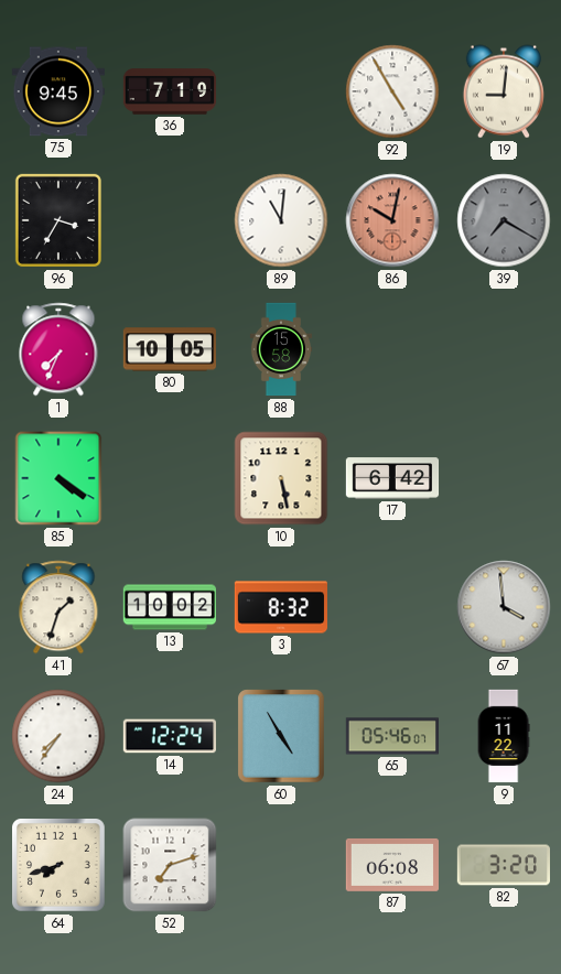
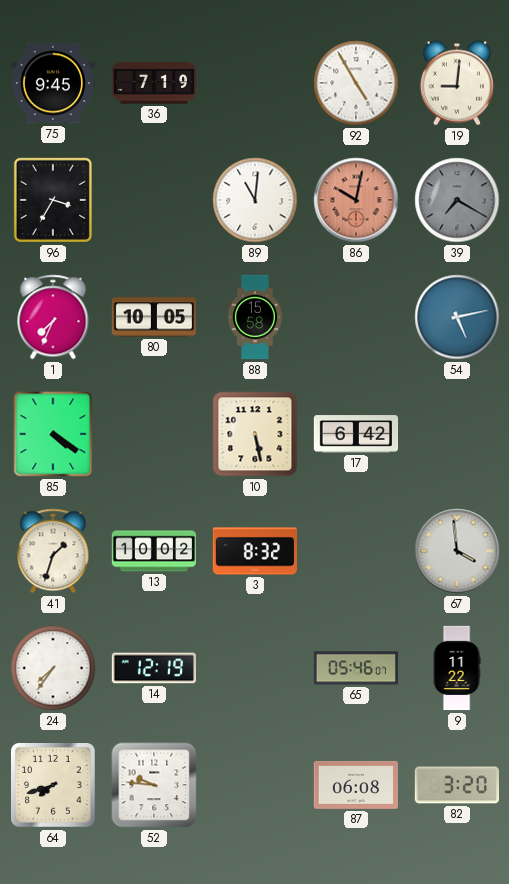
54: none -> 5:13 (457, 317)
14: 12:24 -> 12:19 (153, 668)
60: 4:55 -> none (281, 736)
52: 7:12 -> 9:46 (154, 785)
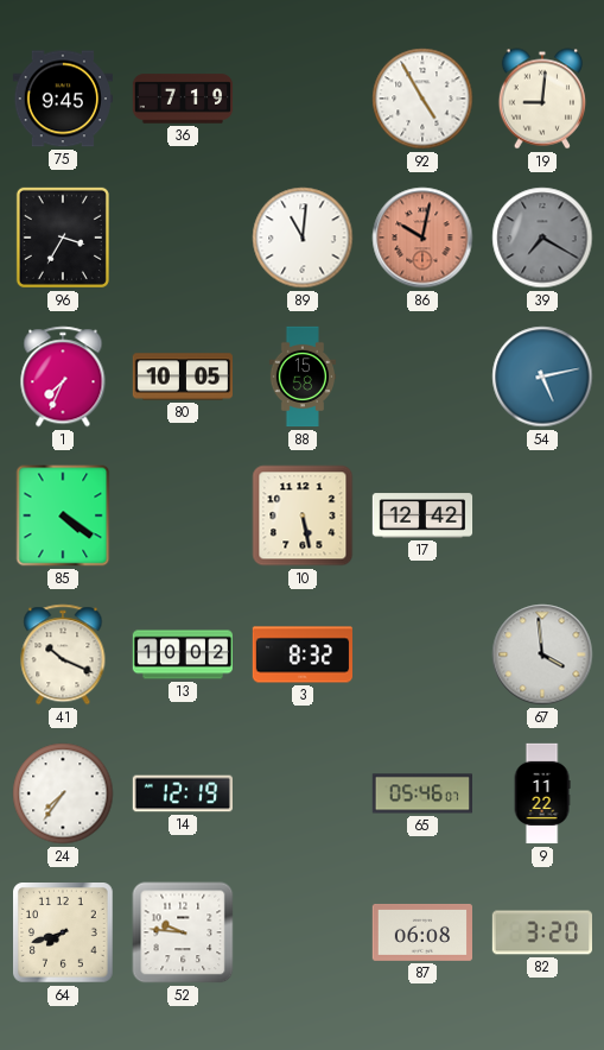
17: 6:42 -> 12:42 (422, 515)
41: 1:33 -> 10:19 (63, 654)
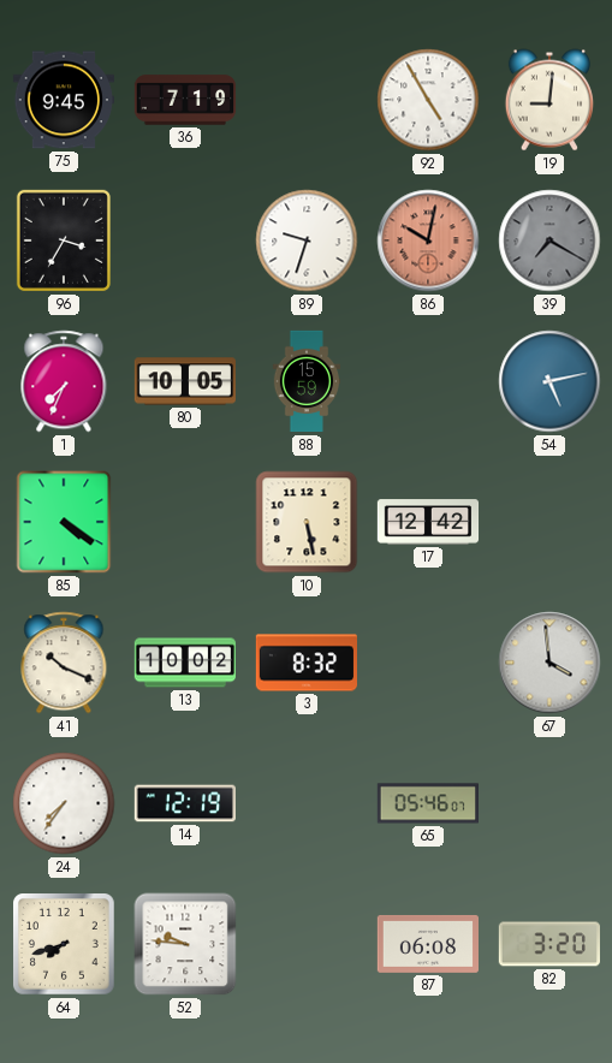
89: 11:01 -> 9:33 (307, 240)
88: 15:58 -> 15:59 (307, 381)
9: 11:22 -> none (542, 793)
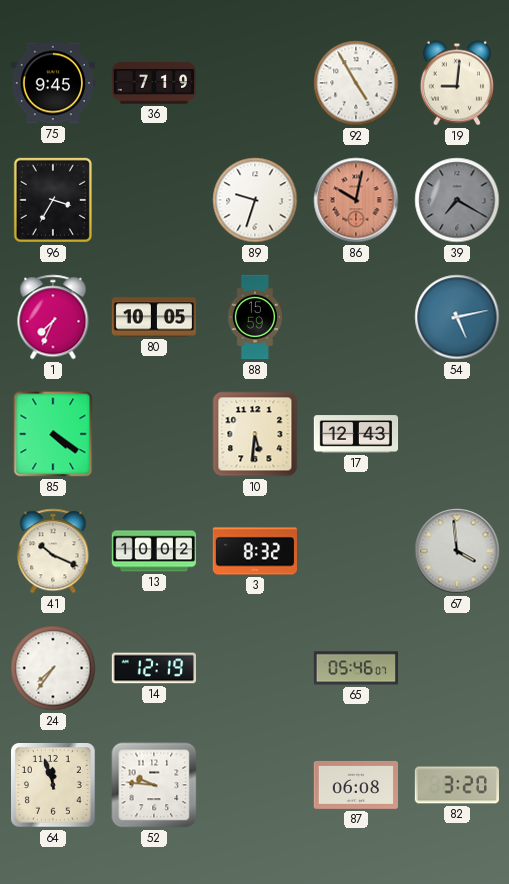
10: 5:28 -> 5:31 (255, 434)
17: 12:42 -> 12:43 (356, 434)
64: 7:42 -> 11:57 (53, 785)
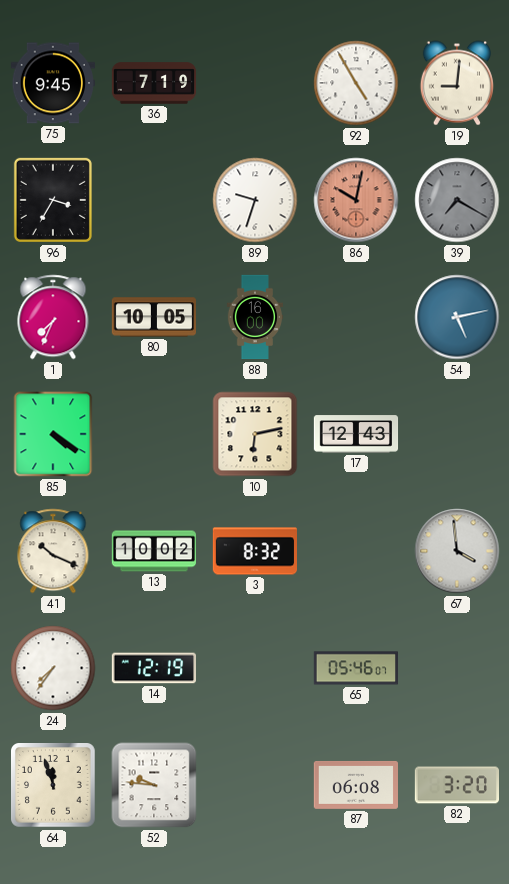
88: 15:59 -> 16:00 (255, 317)
10: 5:31 -> 6:13 (255, 434)
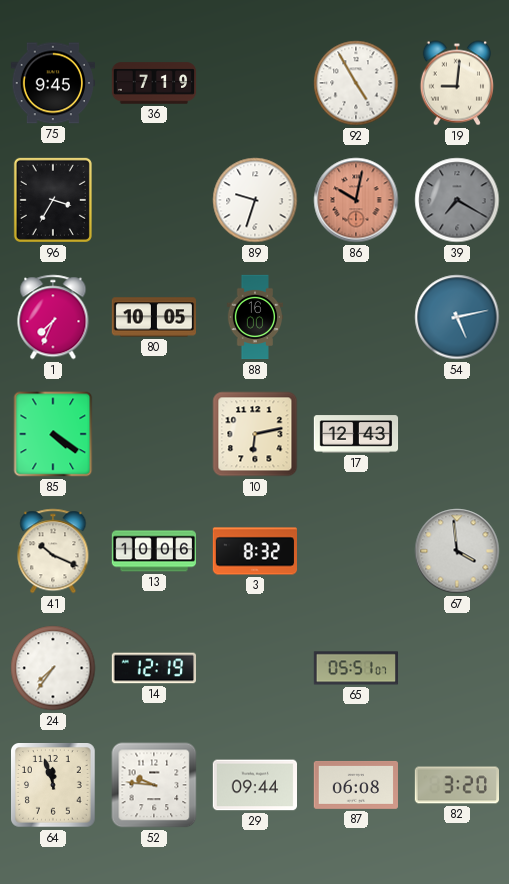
13: 10:02 -> 10:06 (153, 551)
65: 05:46 -> 05:51 (355, 668)
29: none -> 09:44 (254, 785)
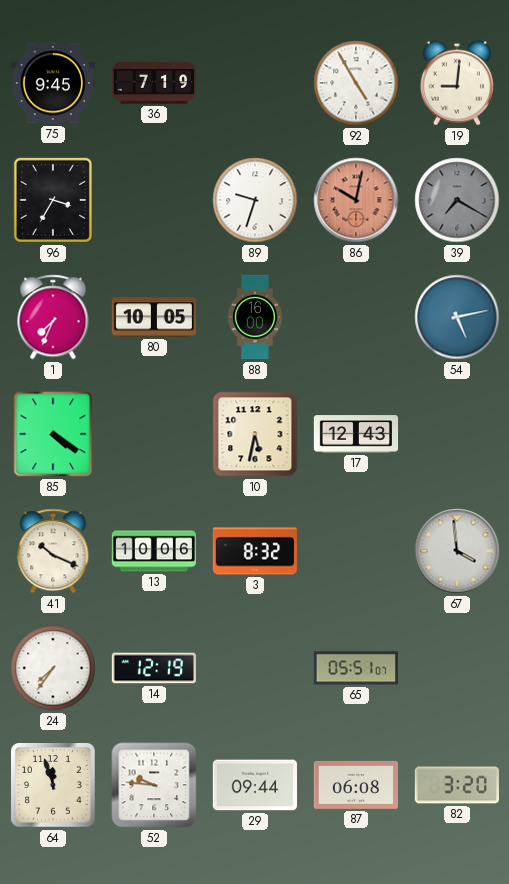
10: 6:13 -> 5:32 (255, 434)
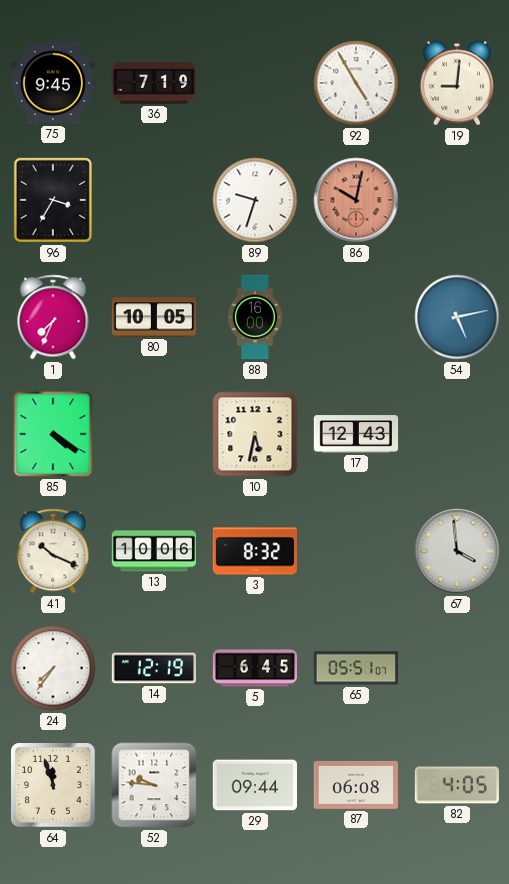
39: 7:20 -> none (457, 200)
5: none -> 6:45 (255, 668)
82: 3:20 -> 4:05 (456, 785)
